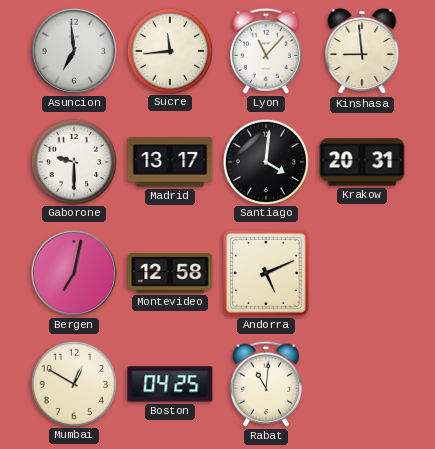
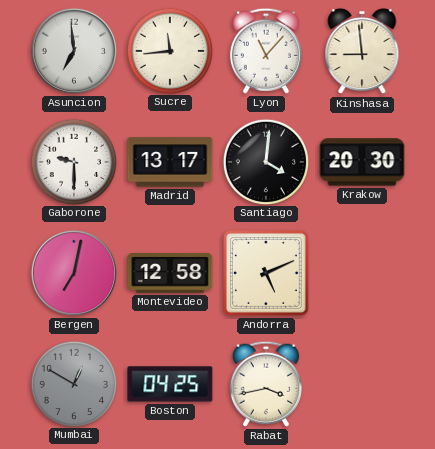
Krakow: 20:31 -> 20:30 (362, 162)
Mumbai dial: cream -> grey (73, 383)
Rabat: 11:01 -> 3:43 (266, 384)
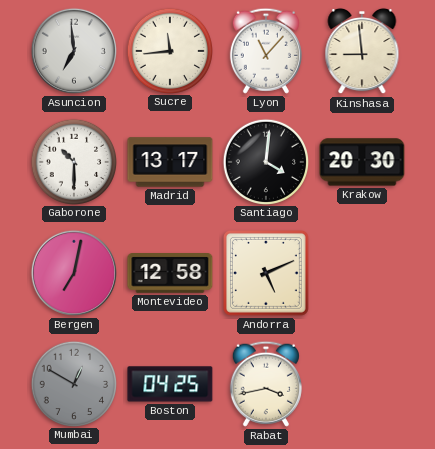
Gaborone: 9:30 -> 10:30 (73, 161)
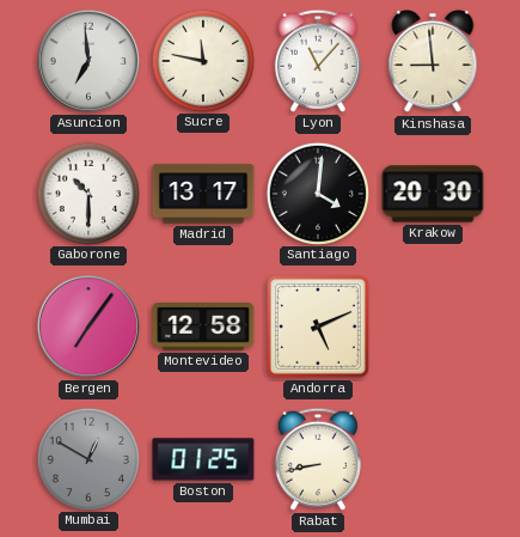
Sucre: 11:44 -> 11:47 (202, 60)
Bergen: 7:02 -> 7:06 (88, 327)
Boston: 04:25 -> 01:25 (203, 459)
Rabat: 3:43 -> 8:43 (318, 459)
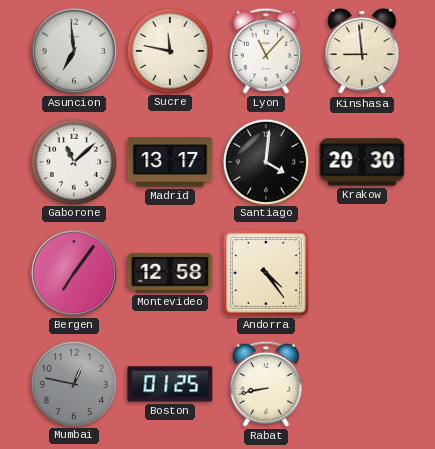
Gaborone: 10:30 -> 11:08 (73, 161)
Andorra: 5:11 -> 4:24 (266, 273)
Mumbai: 12:50 -> 12:47 (73, 383)
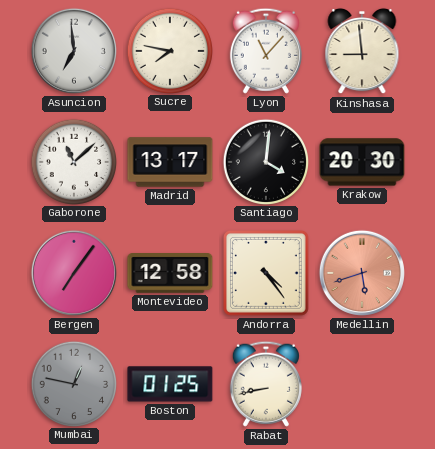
Sucre: 11:47 -> 7:47 (169, 50)
Medellin: none -> 5:42 (362, 273)
